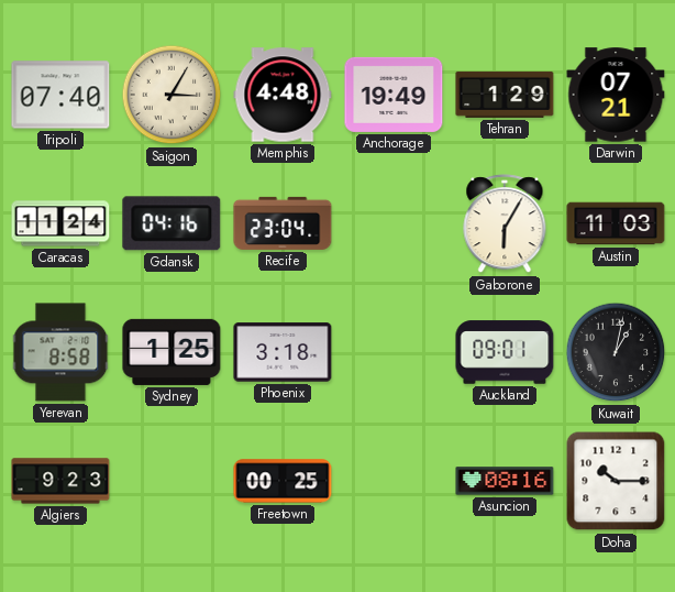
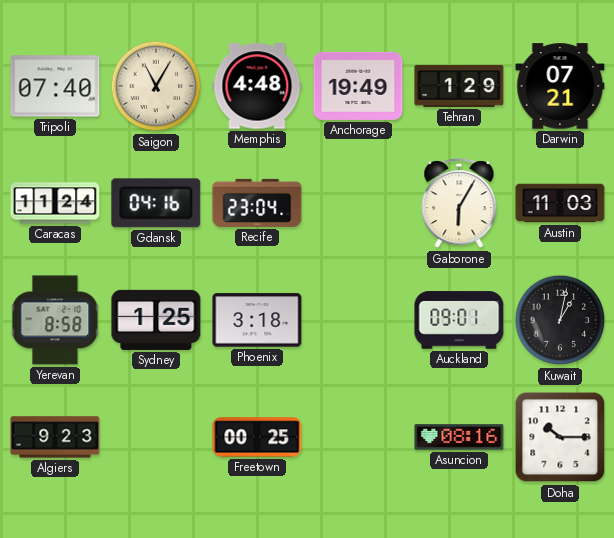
Saigon: 3:05 -> 11:05 (156, 86)
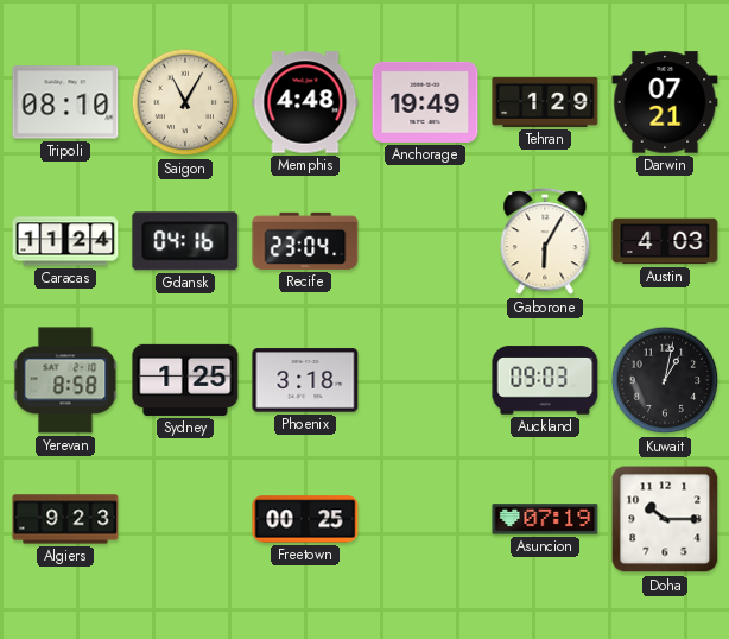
Tripoli: 07:40 -> 08:10 (65, 102)
Austin: 11:03 -> 4:03 (665, 241)
Auckland: 09:01 -> 09:03 (545, 380)
Asuncion: 08:16 -> 07:19 (545, 519)
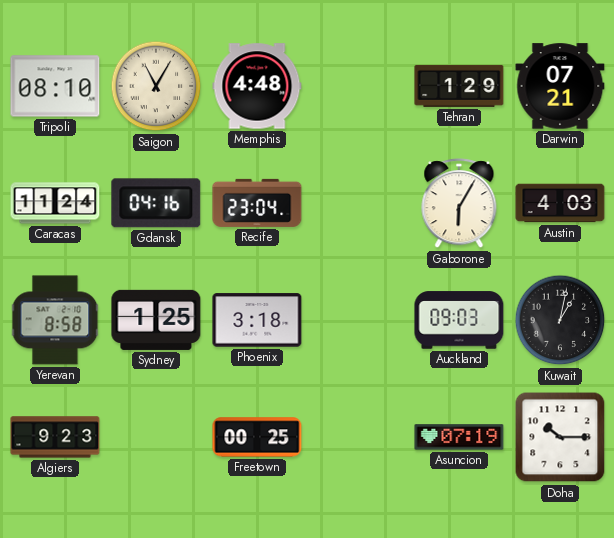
Anchorage: 19:49 -> none (425, 102)
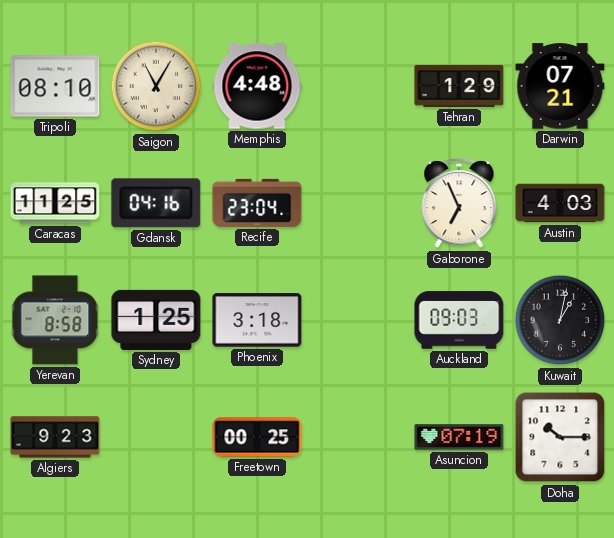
Caracas: 11:24 -> 11:25 (55, 203)
Gaborone: 6:05 -> 6:56 (459, 204)
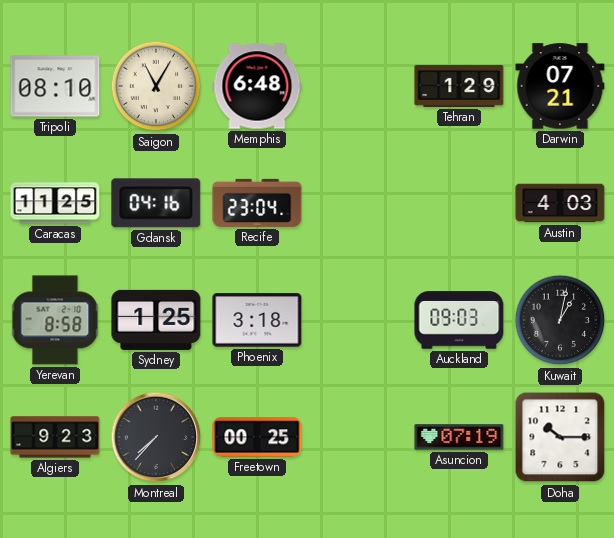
Memphis: 4:48 -> 6:48 (257, 86)
Gaborone: 6:56 -> none (459, 204)
Montreal: none -> 7:37 (156, 437)
